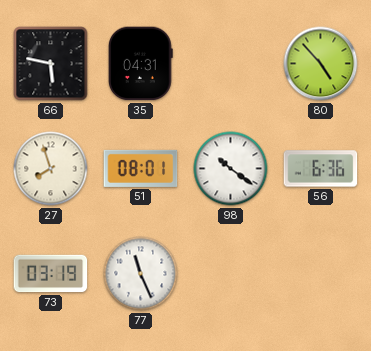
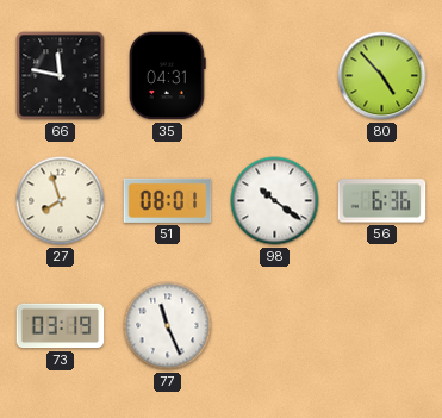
66: 5:47 -> 11:47 (61, 76)
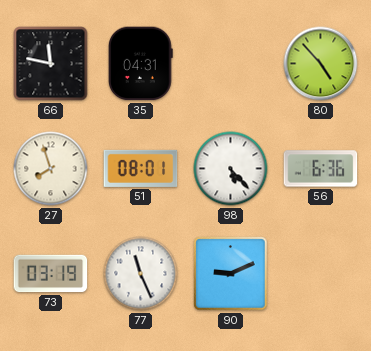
98: 10:21 -> 5:23 (231, 169)
90: none -> 9:11 (231, 274)
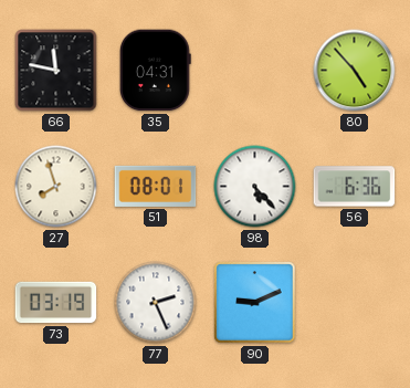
77: 11:26 -> 2:26 (156, 303)
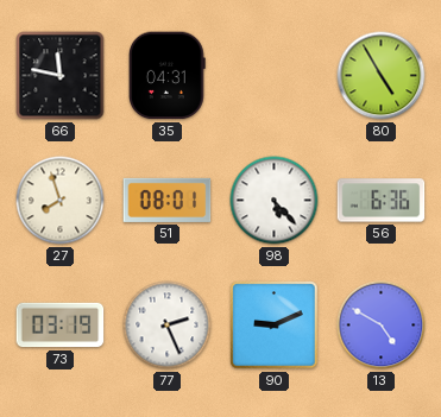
80: 4:53 -> 4:55 (382, 76)
13: none -> 4:50 (382, 326)
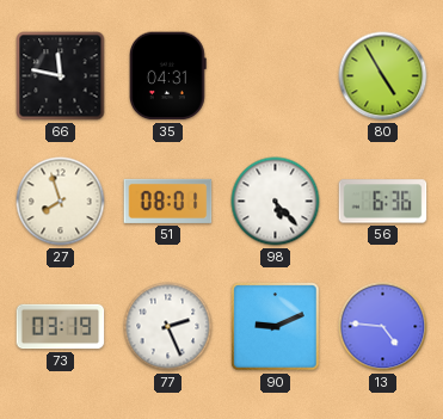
13: 4:50 -> 4:46 (383, 327)
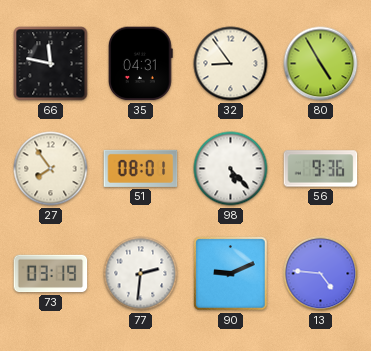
32: none -> 8:54 (231, 64)
27: 7:57 -> 7:54 (51, 169)
56: 6:36 -> 9:36 (321, 169)
77: 2:26 -> 2:31 (141, 274)
